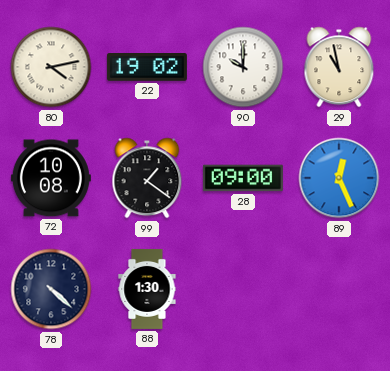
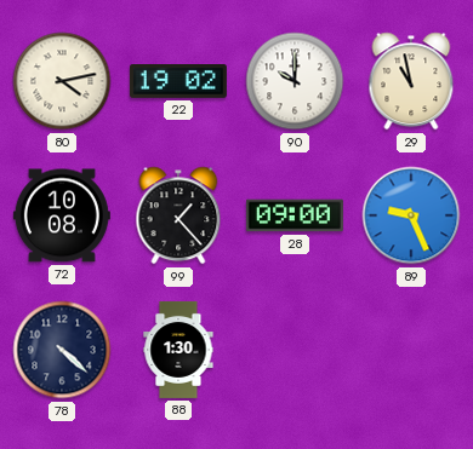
99: 1:21 -> 1:23 (178, 215)
89: 12:26 -> 9:26 (411, 215)
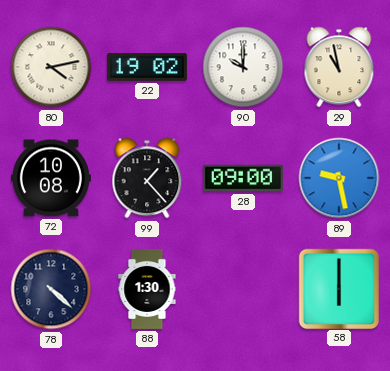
89: 9:26 -> 9:28 (339, 178)
58: none -> 6:00 (338, 288)
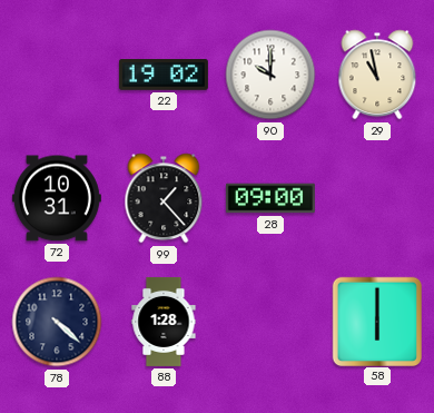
80: 4:13 -> none (51, 67)
72: 10:08 -> 10:31 (57, 198)
89: 9:28 -> none (339, 178)
88: 1:30 -> 1:28 (164, 322)
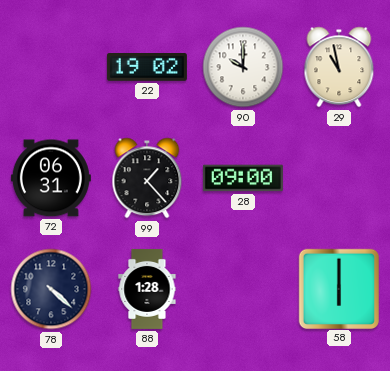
72: 10:31 -> 06:31 (51, 178)
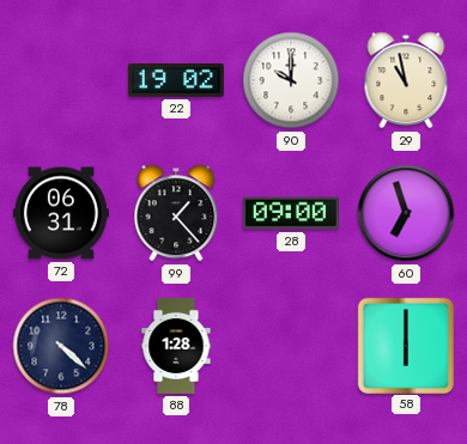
60: none -> 6:57 (406, 213)
